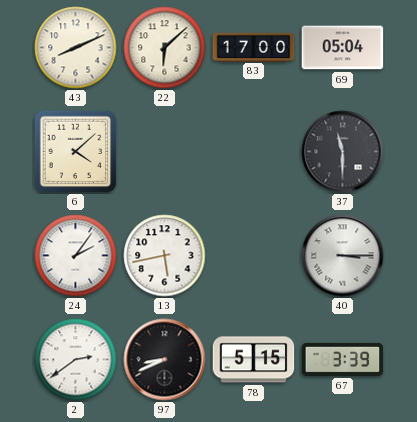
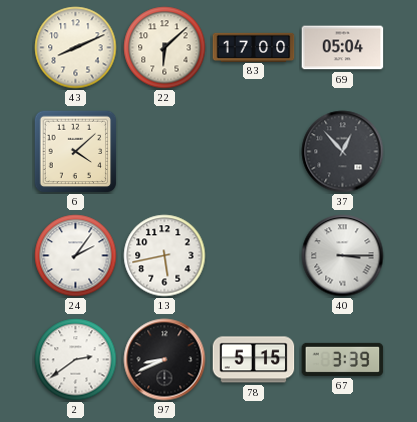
37: 11:30 -> 12:53 (343, 152)
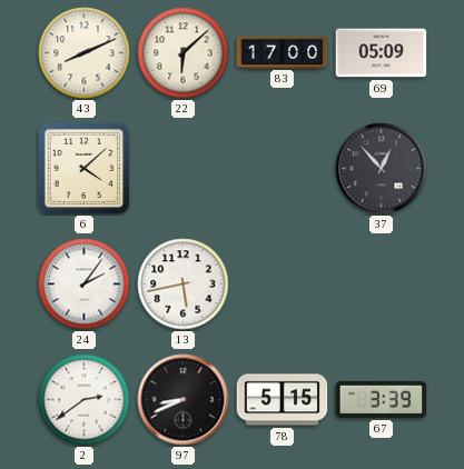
69: 05:04 -> 05:09 (382, 53)
40: 3:15 -> none (343, 256)
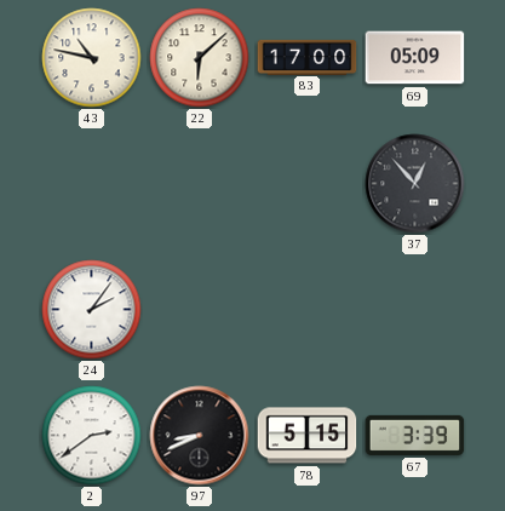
43: 8:11 -> 10:47 (92, 58)
6: 4:08 -> none (83, 168)
13: 5:43 -> none (184, 285)
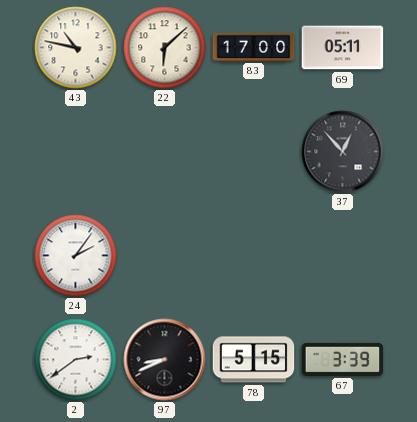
69: 05:09 -> 05:11 (343, 48)
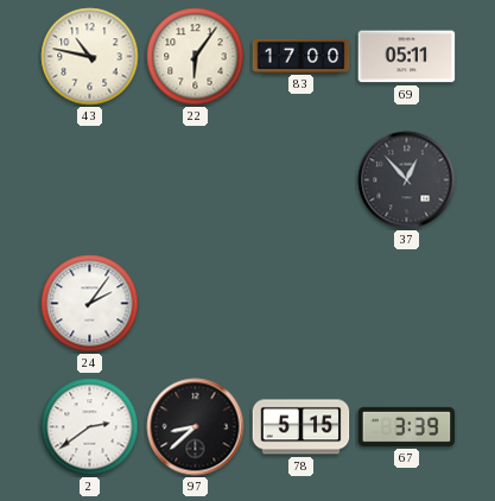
22: 6:08 -> 6:06 (196, 57)
97: 8:41 -> 8:38 (196, 427)
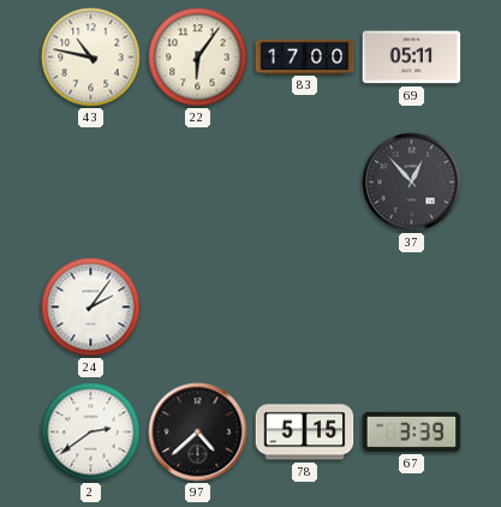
97: 8:38 -> 4:38 (198, 433)
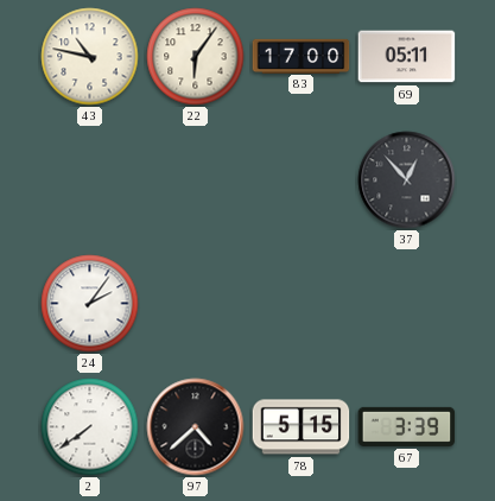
2: 2:39 -> 7:39 (90, 427)
